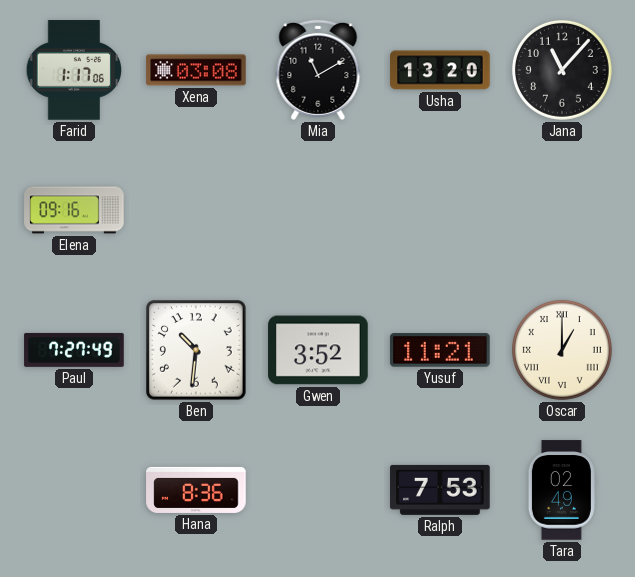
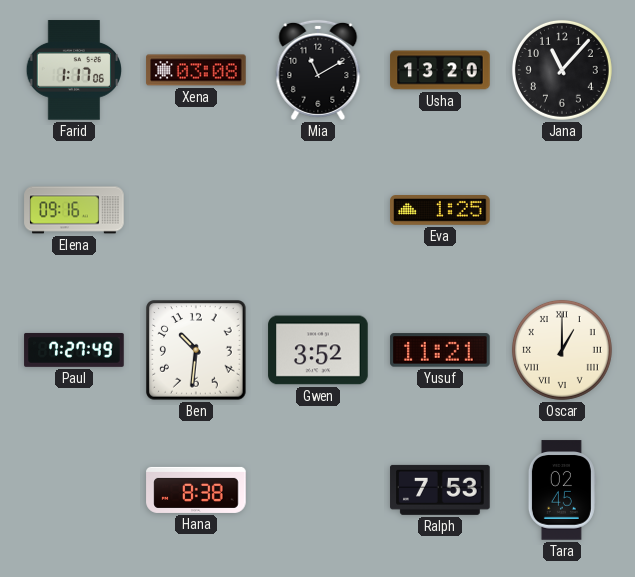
Eva: none -> 1:25 (440, 211)
Hana: 8:36 -> 8:38 (196, 490)
Tara: 02:49 -> 02:45 (562, 490)
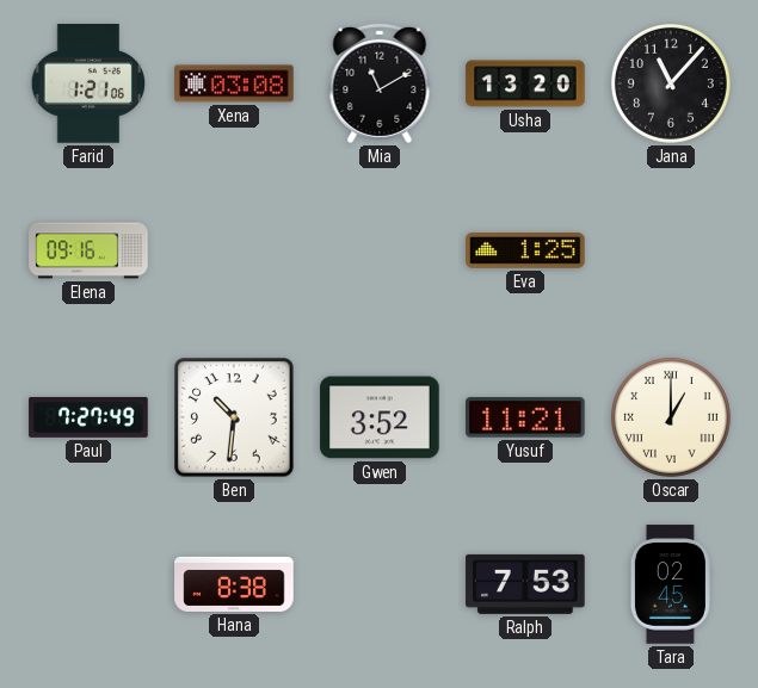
Farid: 1:17 -> 1:21 (88, 83)
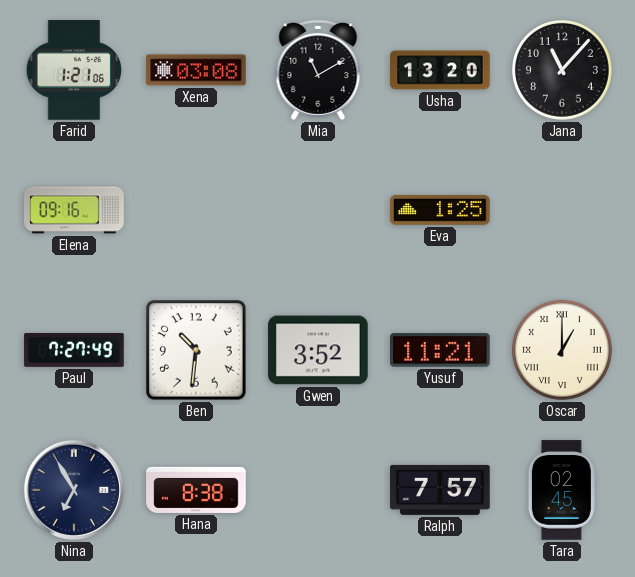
Nina: none -> 6:55 (74, 490)
Ralph: 7:53 -> 7:57 (440, 490)
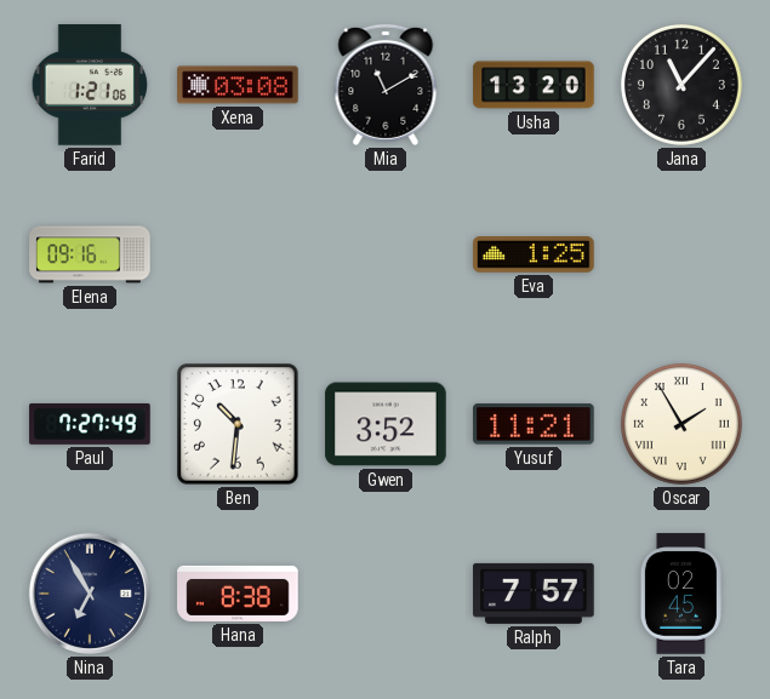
Oscar: 1:00 -> 1:55 (681, 424)
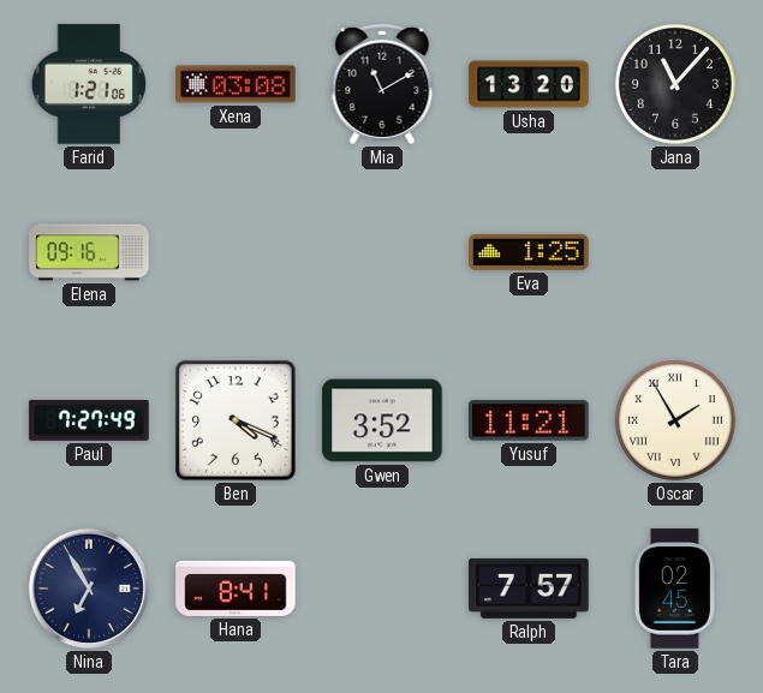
Ben: 10:31 -> 4:19 (236, 420)
Hana: 8:38 -> 8:41 (236, 589)
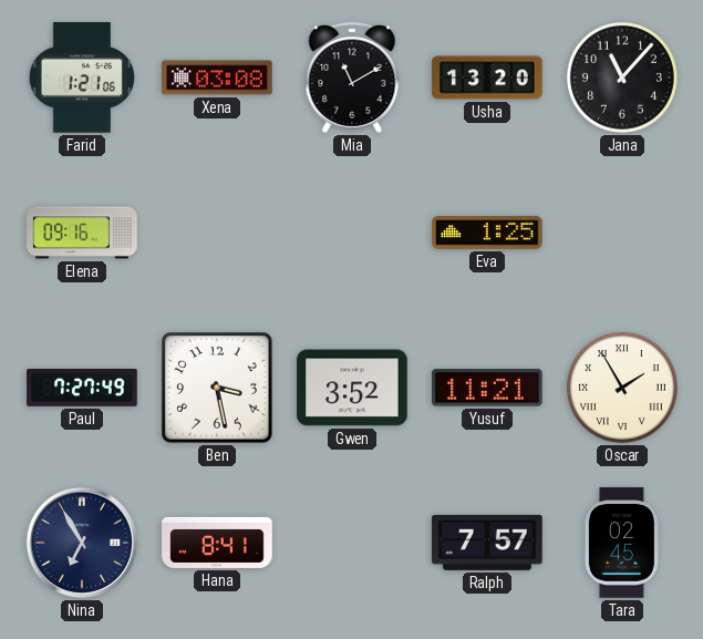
Ben: 4:19 -> 3:28 (217, 388)
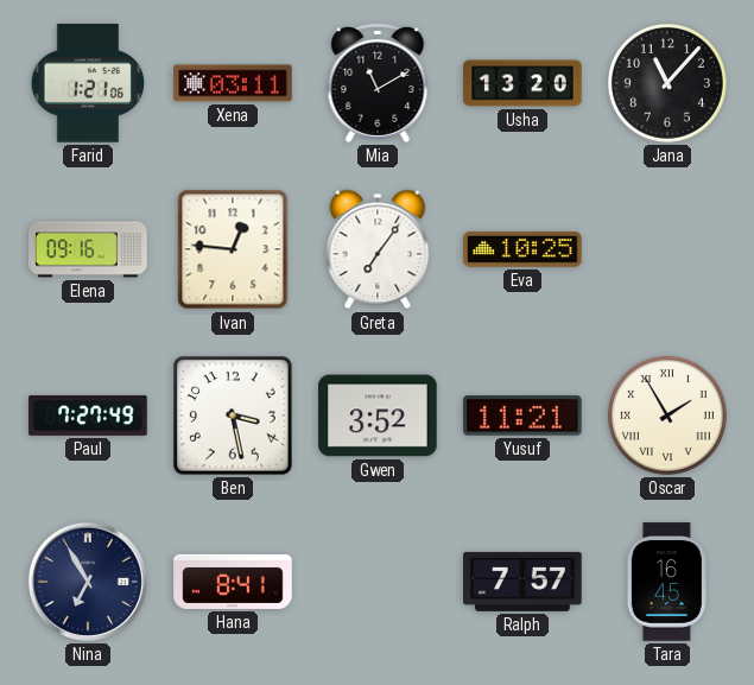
Xena: 03:08 -> 03:11 (233, 83)
Ivan: none -> 12:46 (233, 249)
Greta: none -> 7:06 (378, 249)
Eva: 1:25 -> 10:25 (522, 250)
Tara: 02:45 -> 16:45 (667, 582)
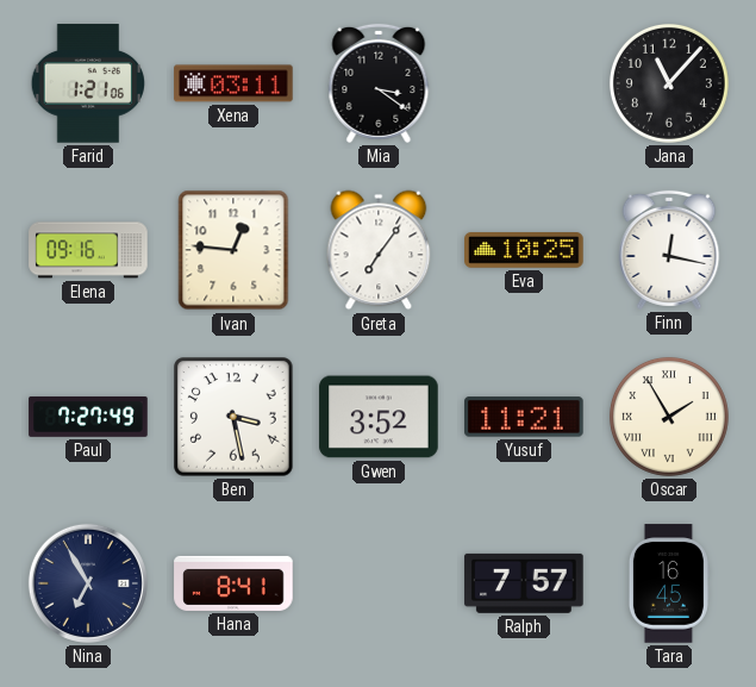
Mia: 11:10 -> 3:21 (379, 83)
Usha: 13:20 -> none (522, 83)
Finn: none -> 12:17 (669, 250)
